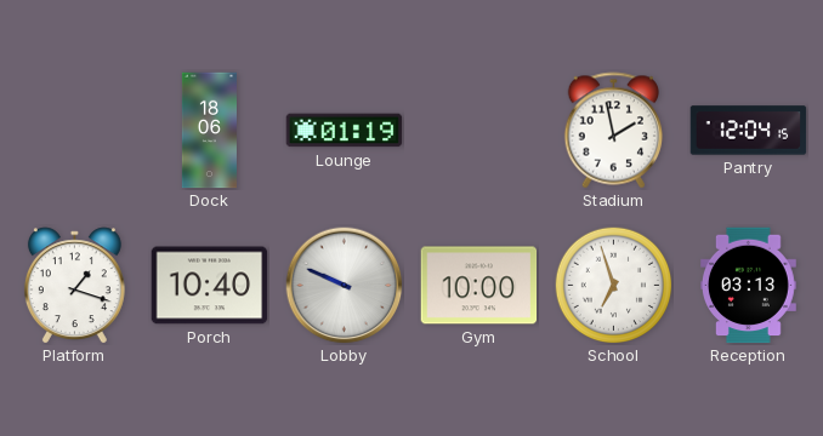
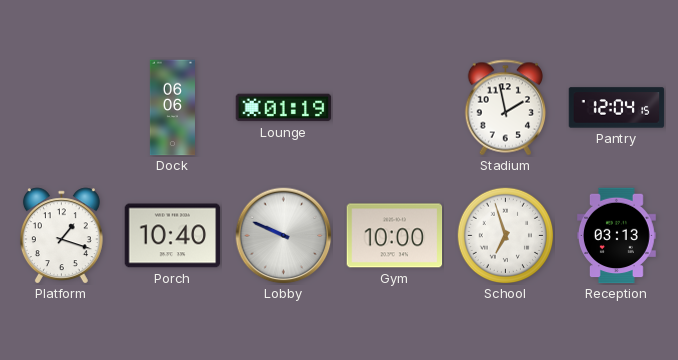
Dock: 18:06 -> 06:06 (172, 108)
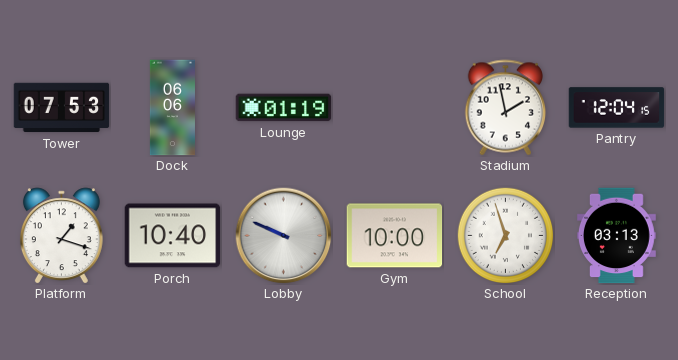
Tower: none -> 07:53 (62, 108)
